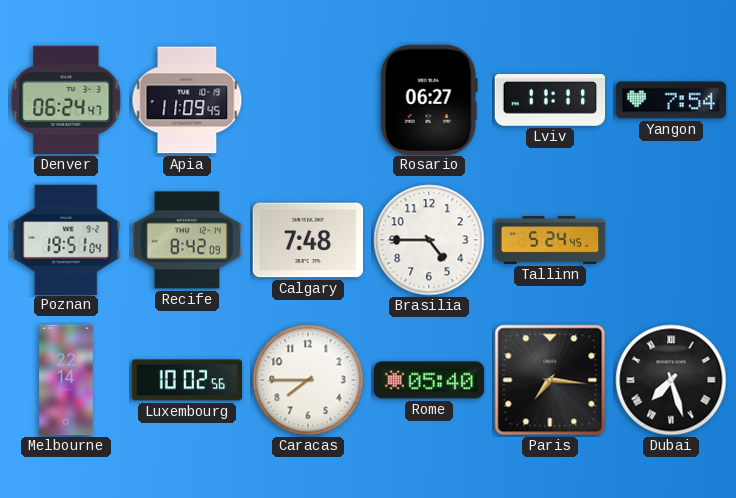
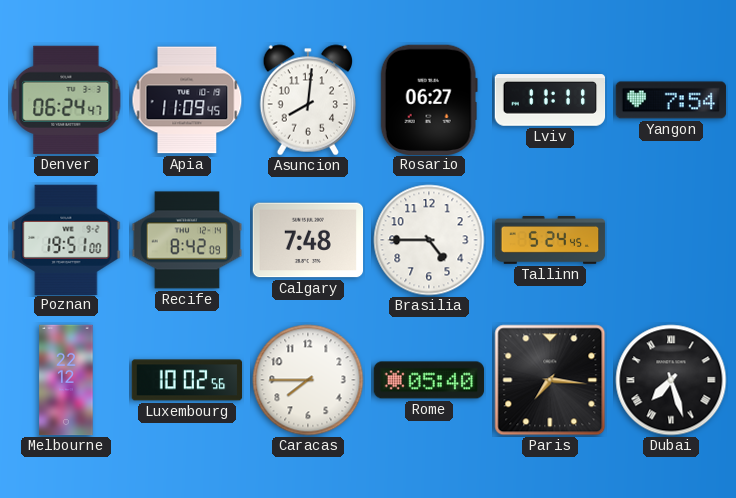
Asuncion: none -> 8:01 (307, 100)
Poznan: 19:51:04 -> 19:51:00 (66, 239)
Melbourne: 22:14 -> 22:12 (66, 380)
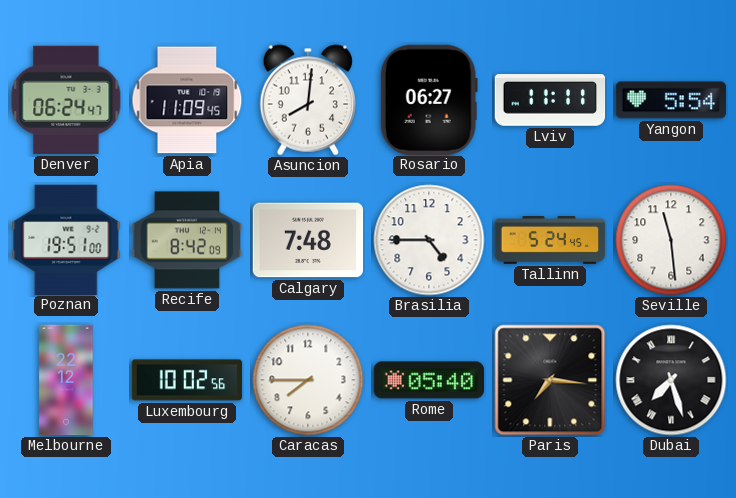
Yangon: 7:54 -> 5:54 (671, 100)
Seville: none -> 11:29 (671, 240)
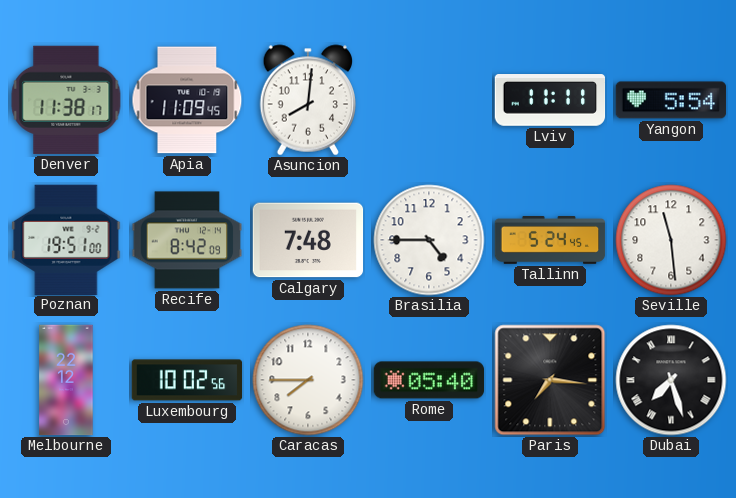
Denver: 06:24 -> 11:38 (66, 100)
Rosario: 06:27 -> none (429, 99)
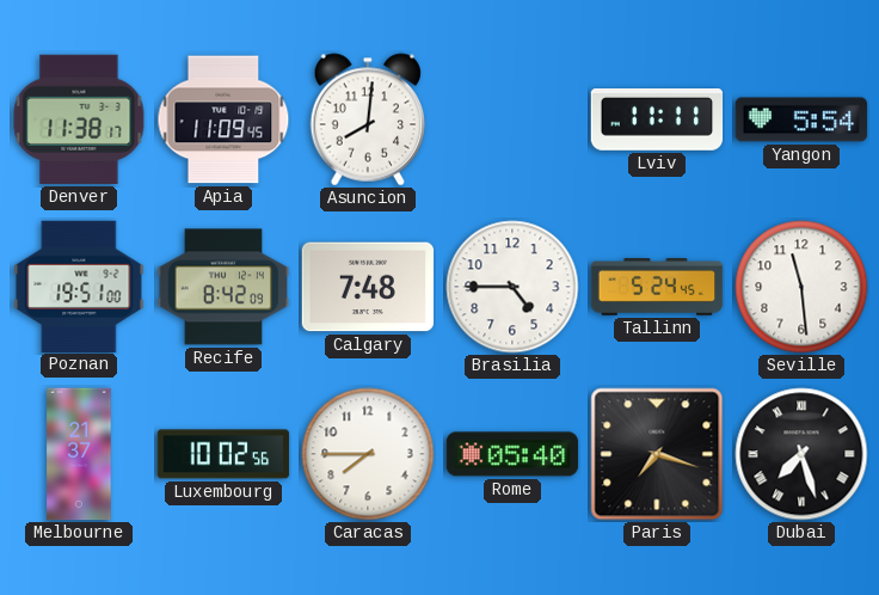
Melbourne: 22:12 -> 21:37 (79, 454)
Paris: 7:16 -> 7:18 (657, 454)
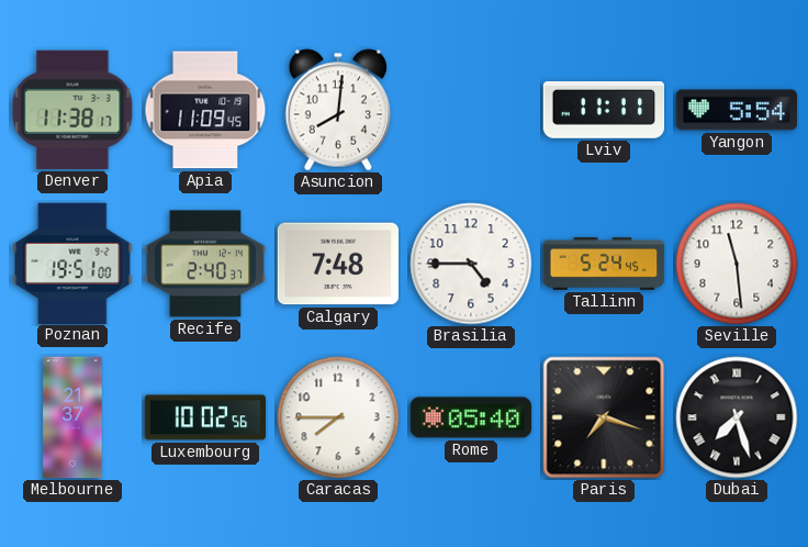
Recife: 8:42 -> 2:40 (205, 264)
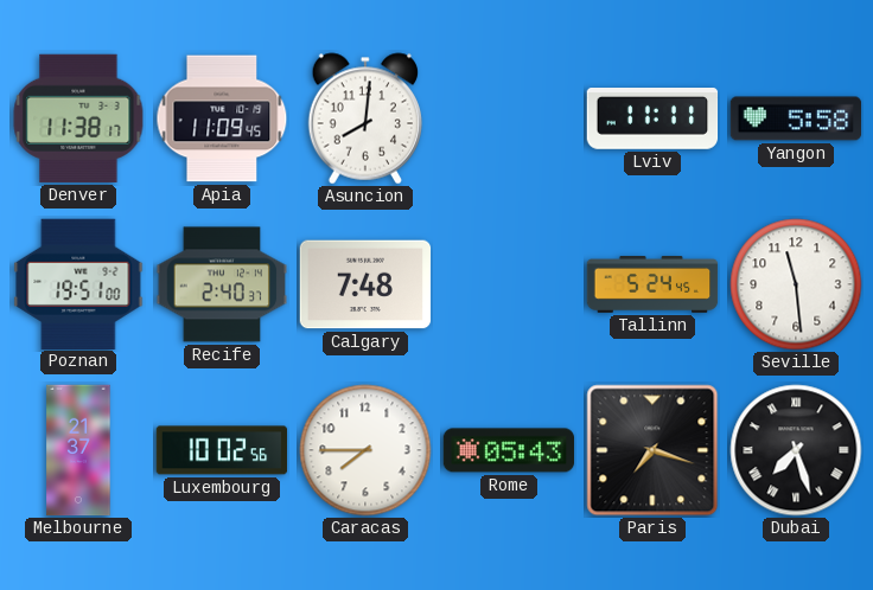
Yangon: 5:54 -> 5:58 (796, 118)
Brasilia: 4:45 -> none (471, 264)
Rome: 05:40 -> 05:43 (509, 450)
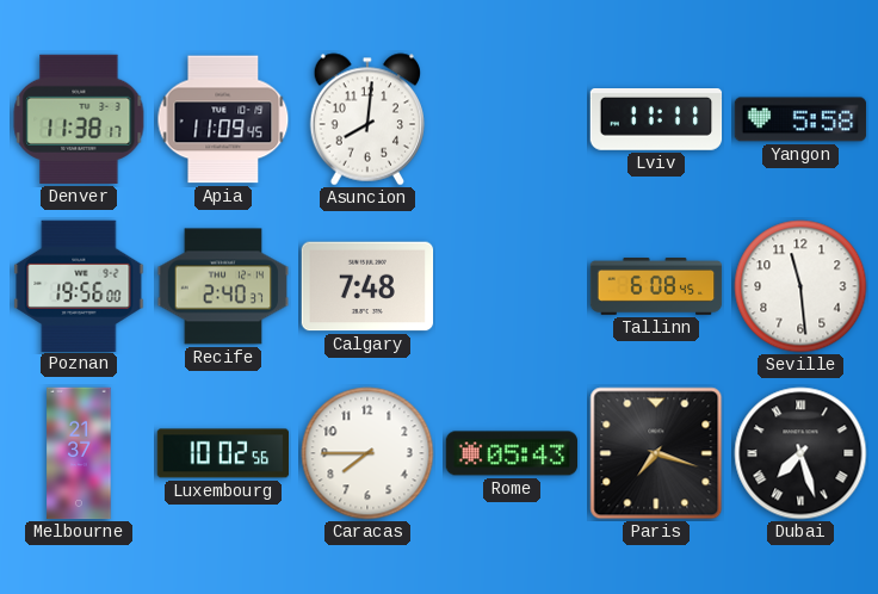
Poznan: 19:51 -> 19:56 (79, 285)
Tallinn: 5:24 -> 6:08 (656, 287)
